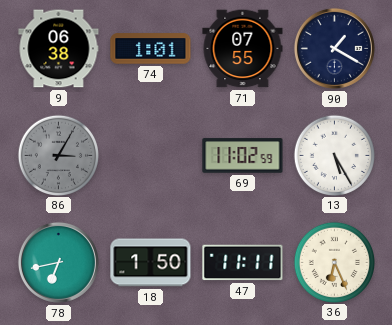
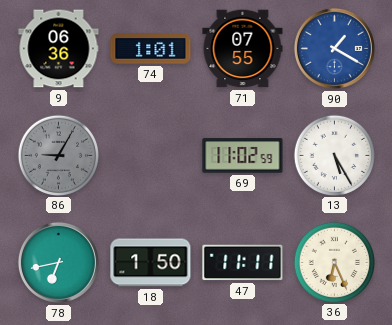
9: 06:38 -> 06:36 (59, 49)
90 dial: navy -> blue (334, 48)
86: 3:05 -> 9:05 (58, 155)
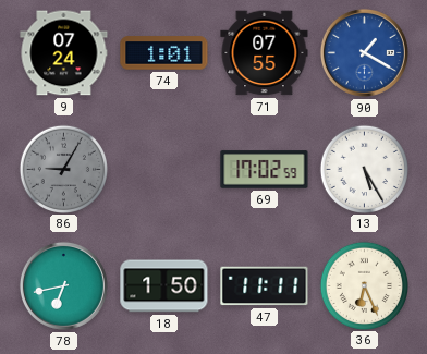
9: 06:36 -> 07:24 (64, 53)
69: 11:02 -> 17:02 (265, 170)
